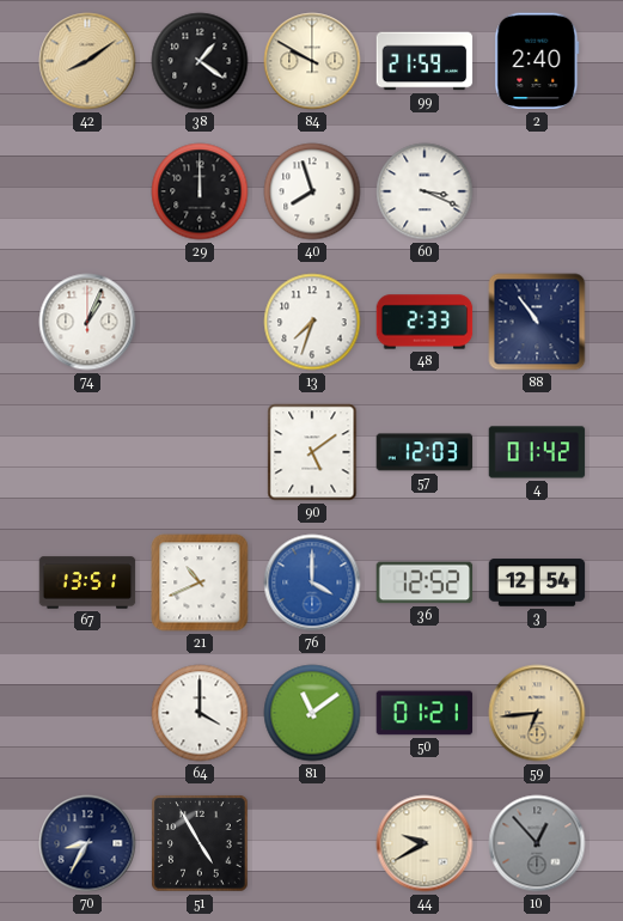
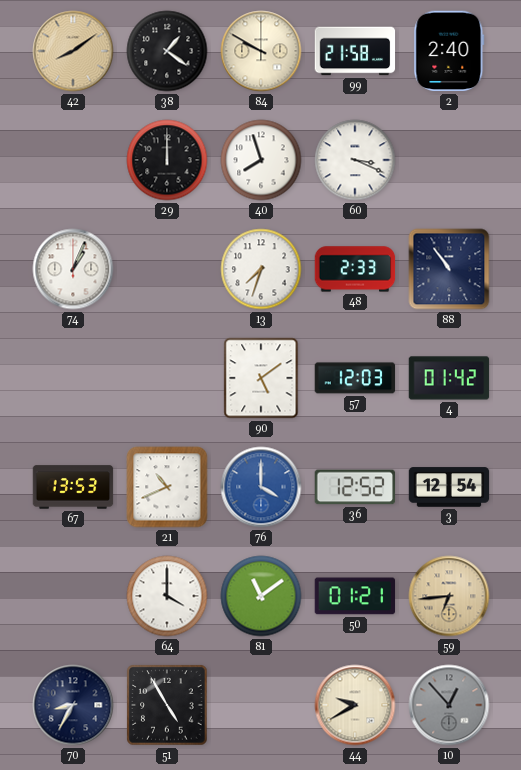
99: 21:59 -> 21:58 (355, 51)
67: 13:51 -> 13:53 (73, 487)
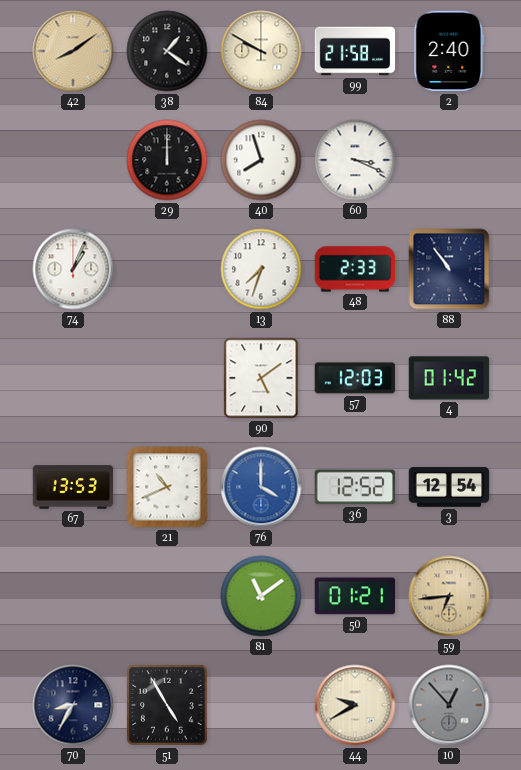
64: 4:00 -> none (167, 596)
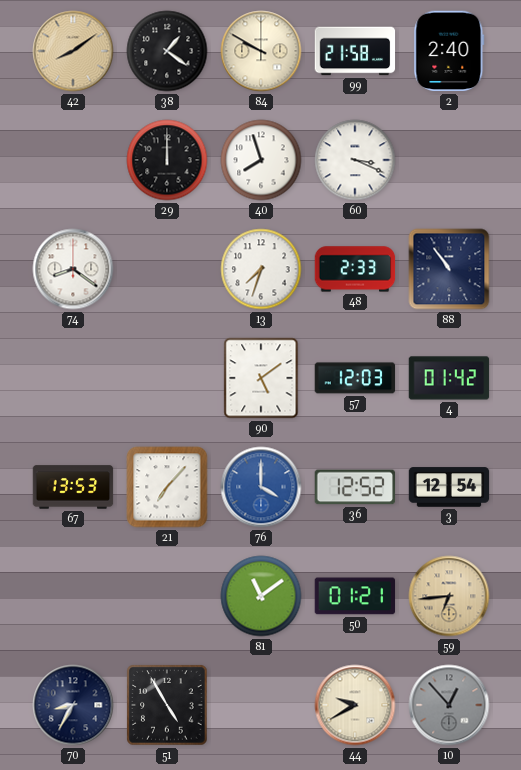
74: 1:04 -> 8:21 (73, 269)
21: 10:41 -> 7:07 (167, 487)
